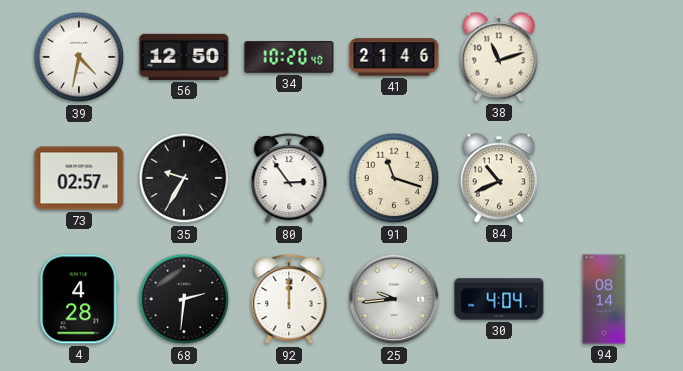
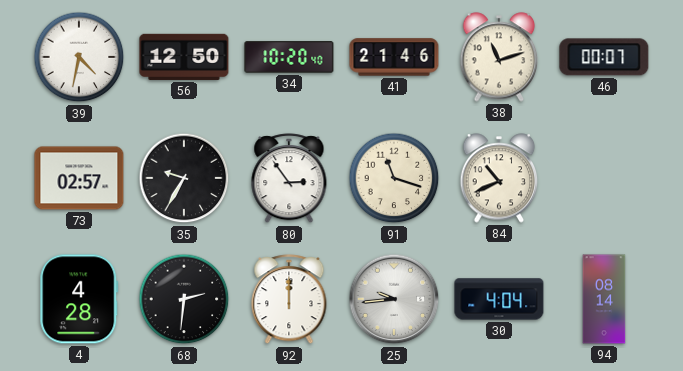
46: none -> 00:07 (604, 57)
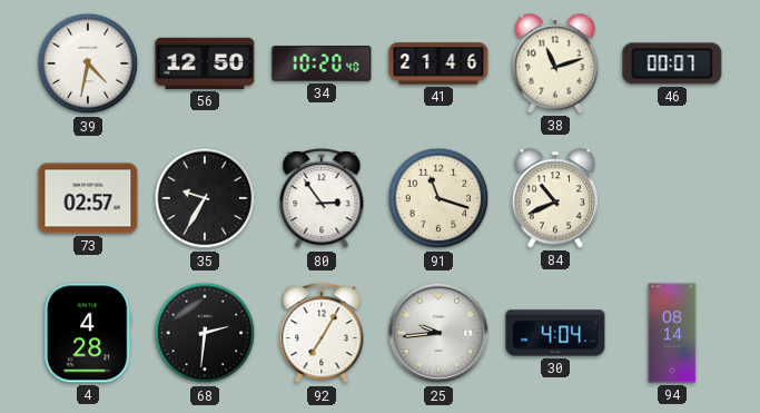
92: 12:00 -> 7:05 (322, 334)
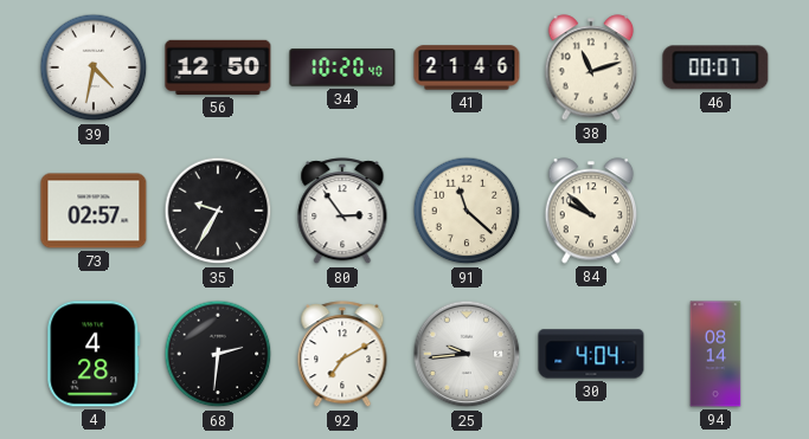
91: 11:18 -> 11:22 (467, 211)
84: 10:41 -> 9:52 (591, 211)
92: 7:05 -> 7:10 (342, 355)
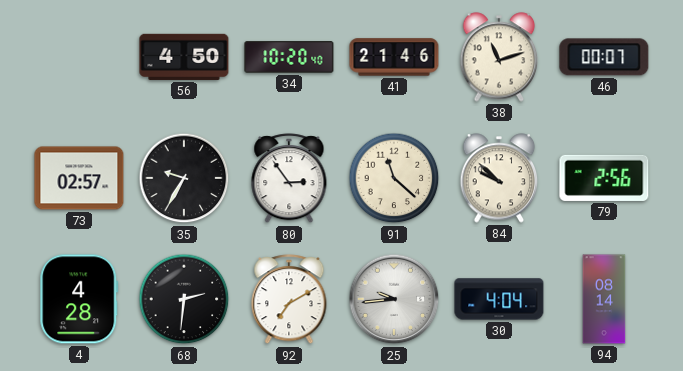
39: 4:32 -> none (94, 67)
56: 12:50 -> 4:50 (184, 57)
79: none -> 2:56 (604, 178)
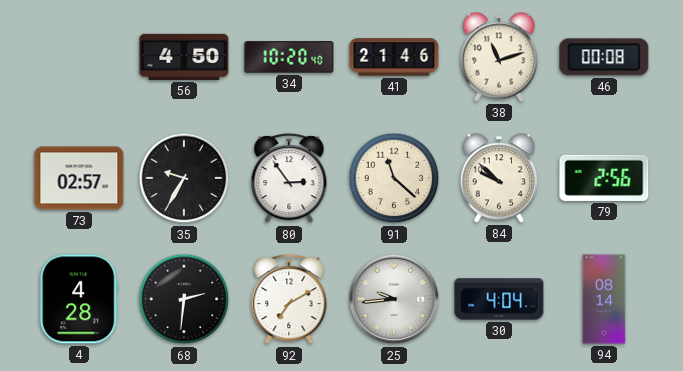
46: 00:07 -> 00:08 (604, 57)
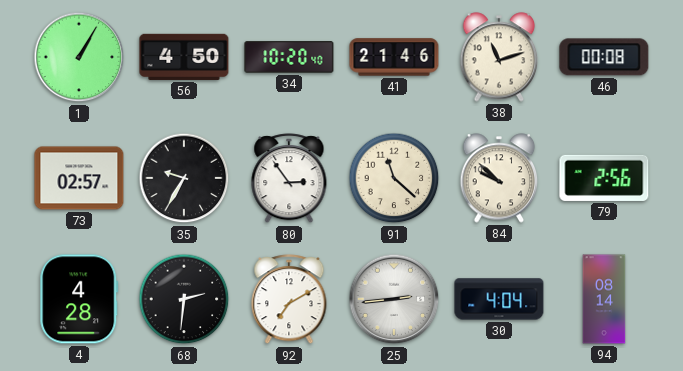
1: none -> 1:05 (79, 57)
25: 9:44 -> 2:44 (394, 299)
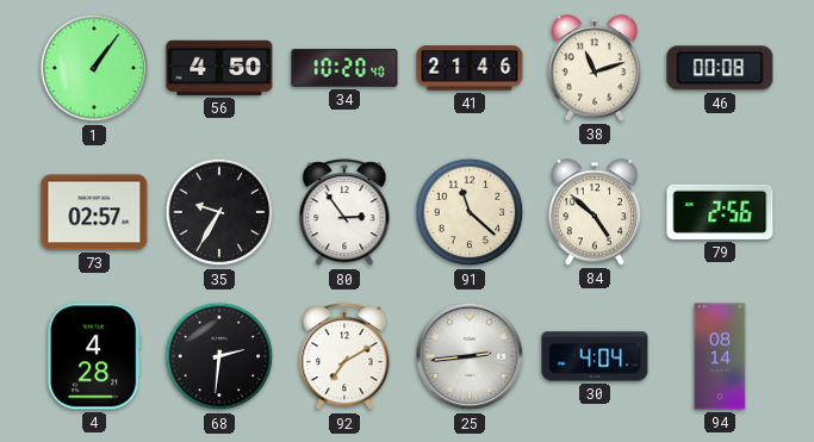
1: 1:05 -> 1:06 (94, 68)
84: 9:52 -> 4:52 (595, 212)
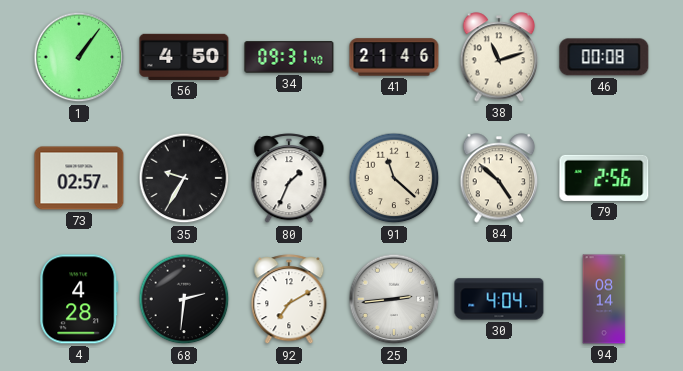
34: 10:20 -> 09:31 (289, 57)
80: 2:54 -> 1:34 (289, 179)
